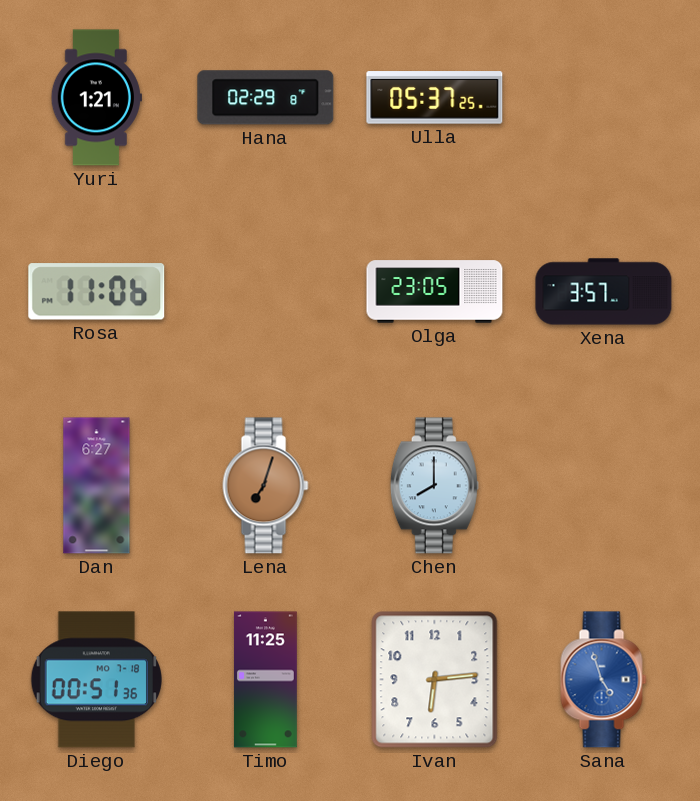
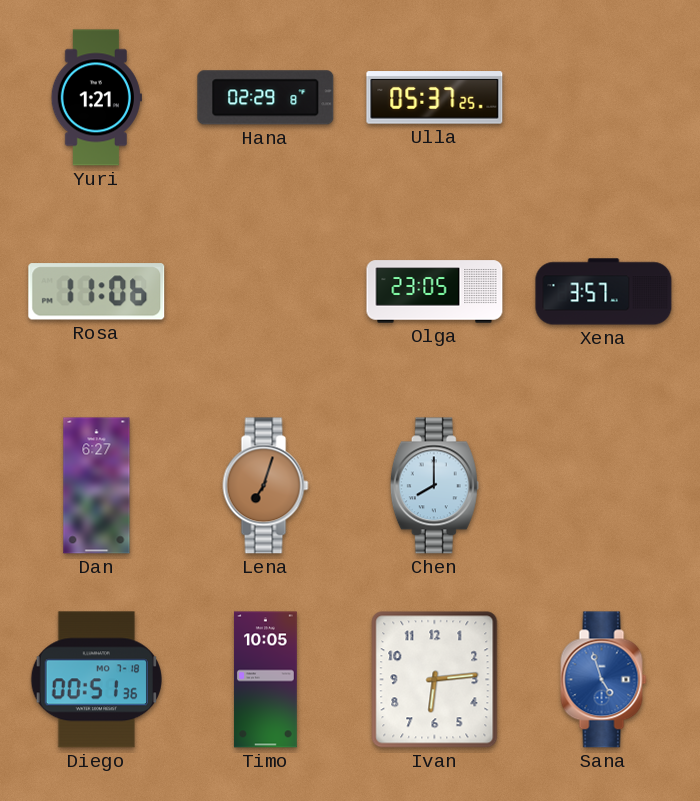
Timo: 11:25 -> 10:05 (266, 680)
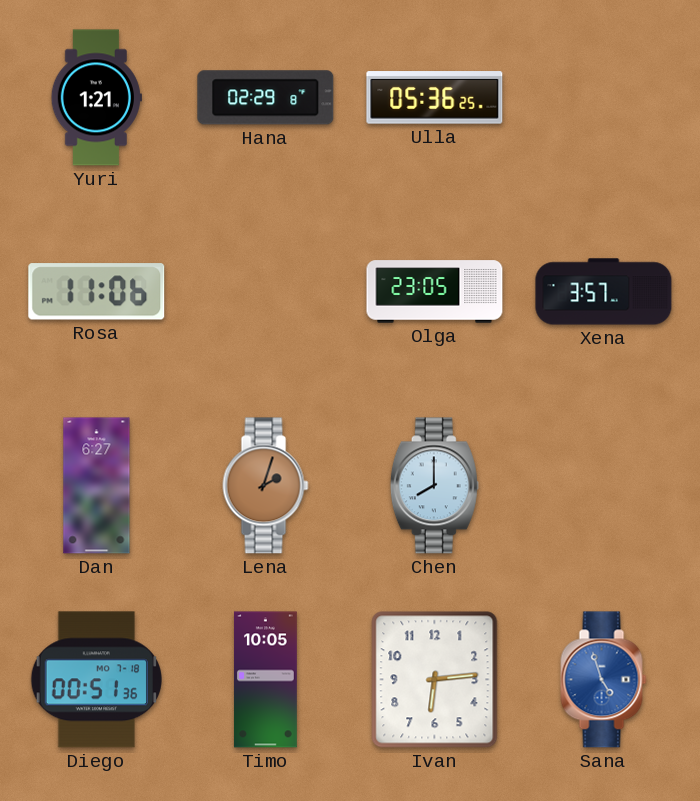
Ulla: 05:37 -> 05:36 (435, 98)
Lena: 7:03 -> 2:03 (266, 486)
